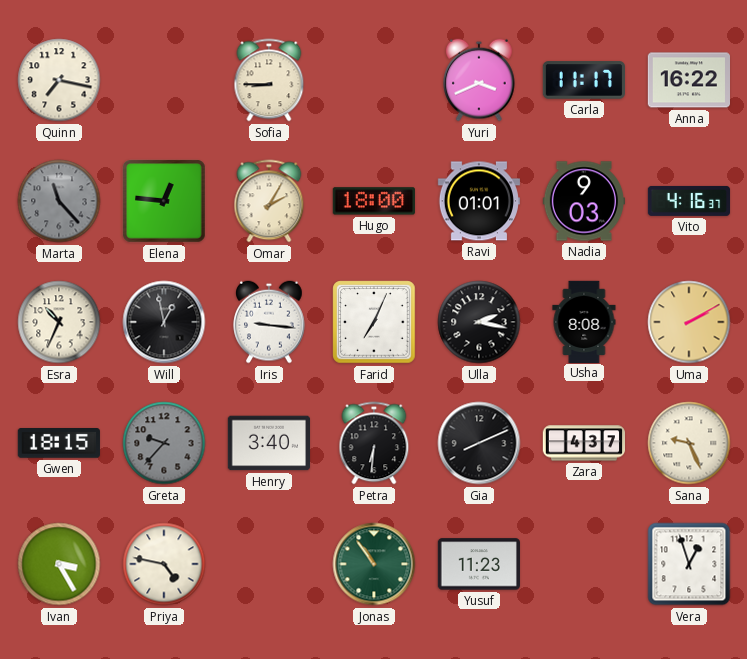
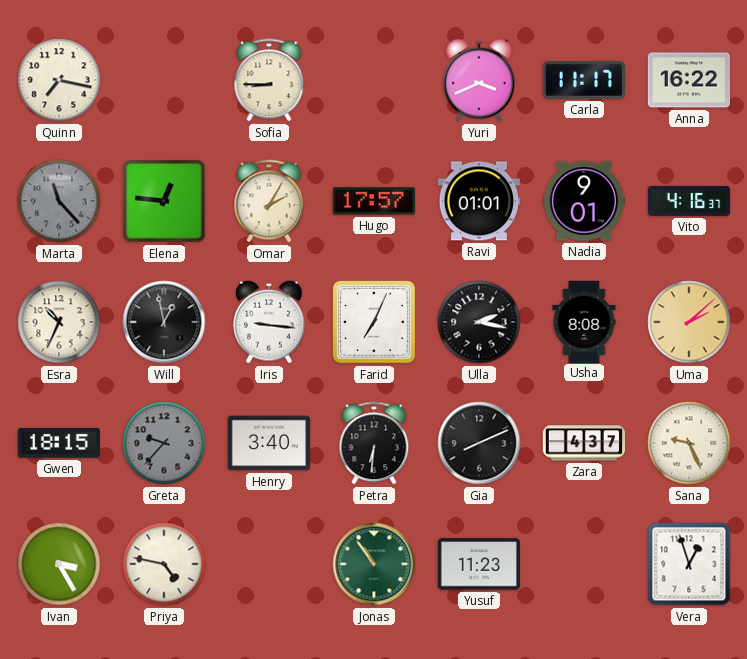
Hugo: 18:00 -> 17:57 (374, 201)
Nadia: 9:03 -> 9:01 (583, 201)
Uma: 2:10 -> 2:08 (689, 322)
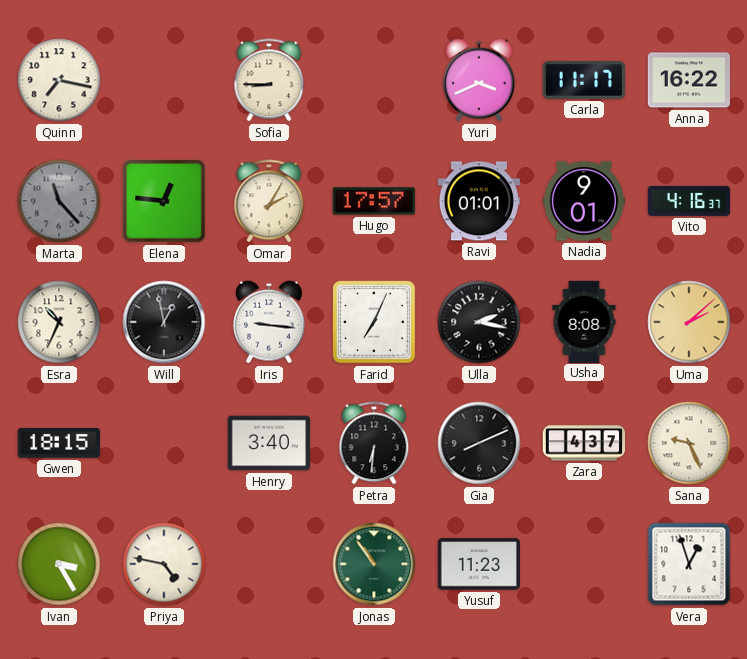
Greta: 9:37 -> none (164, 443)
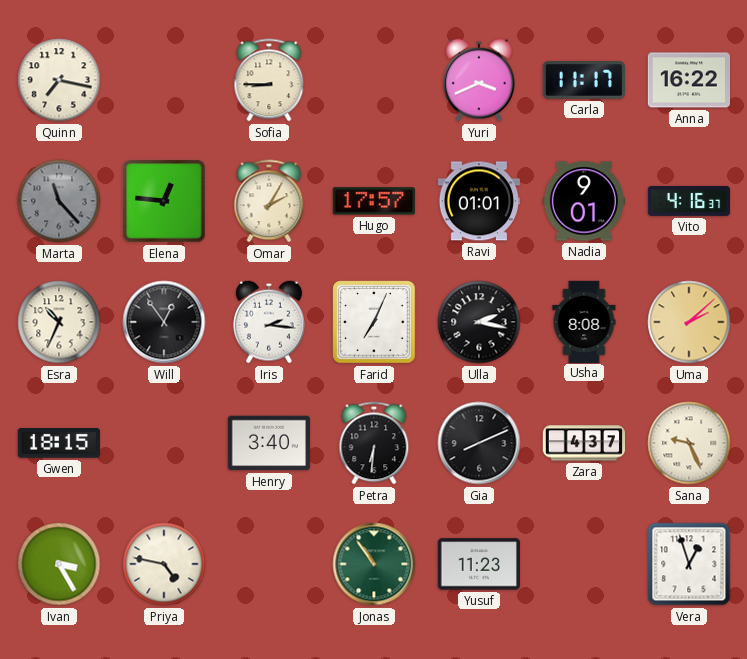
Will: 12:58 -> 12:54 (164, 322)
Iris: 9:16 -> 2:16 (269, 322)
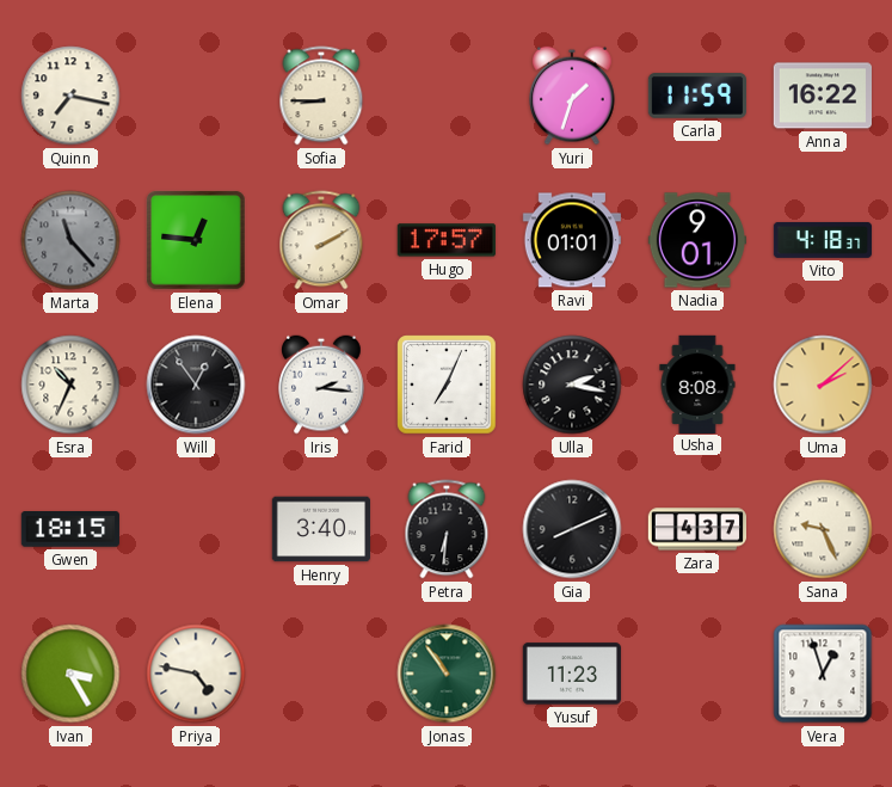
Yuri: 3:41 -> 1:33 (572, 96)
Carla: 11:17 -> 11:59 (696, 96)
Omar: 2:05 -> 2:10 (321, 240)
Vito: 4:16 -> 4:18 (823, 240)
